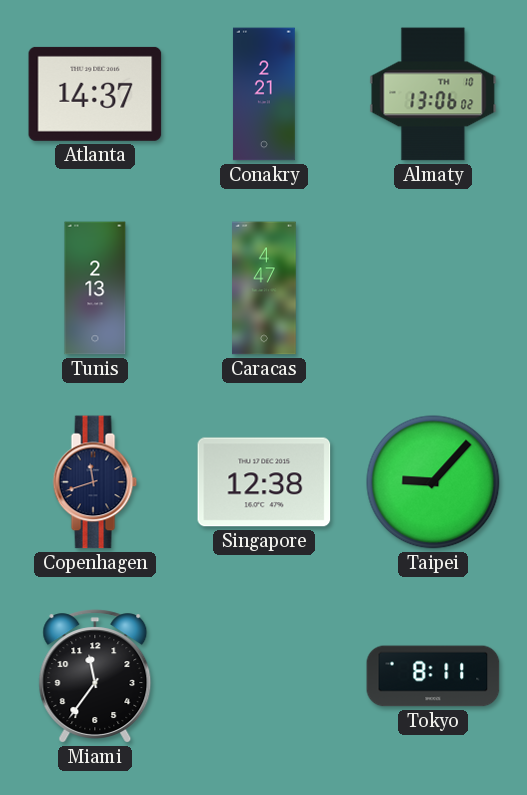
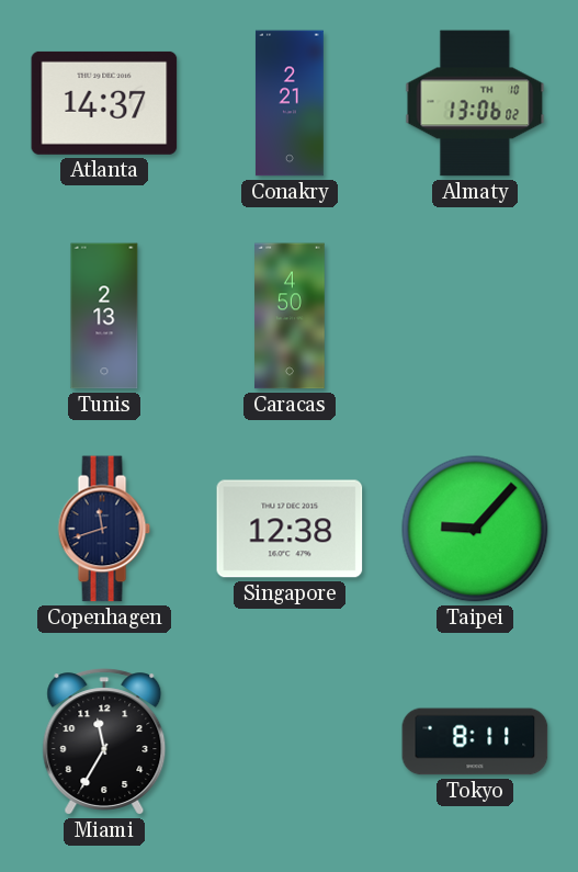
Caracas: 4:47 -> 4:50 (290, 316)
Miami: 11:36 -> 11:35 (104, 741)
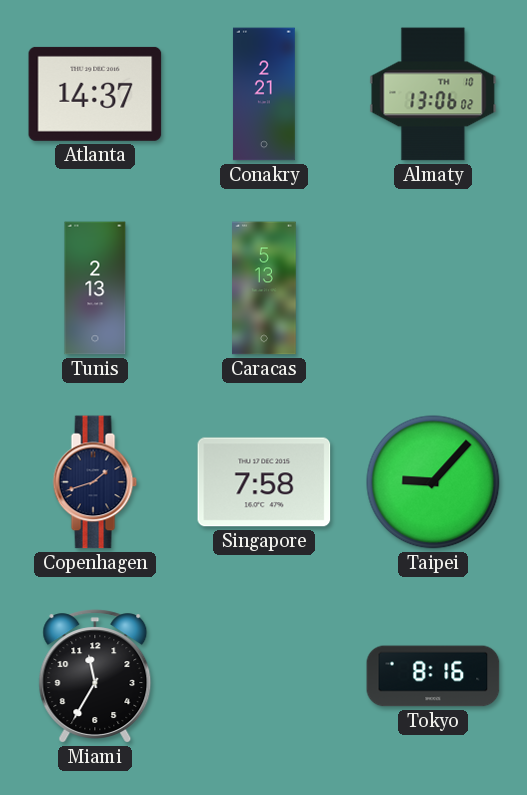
Caracas: 4:50 -> 5:13 (264, 288)
Copenhagen: 11:42 -> 1:42 (95, 482)
Singapore: 12:38 -> 7:58 (264, 482)
Tokyo: 8:11 -> 8:16 (433, 676)
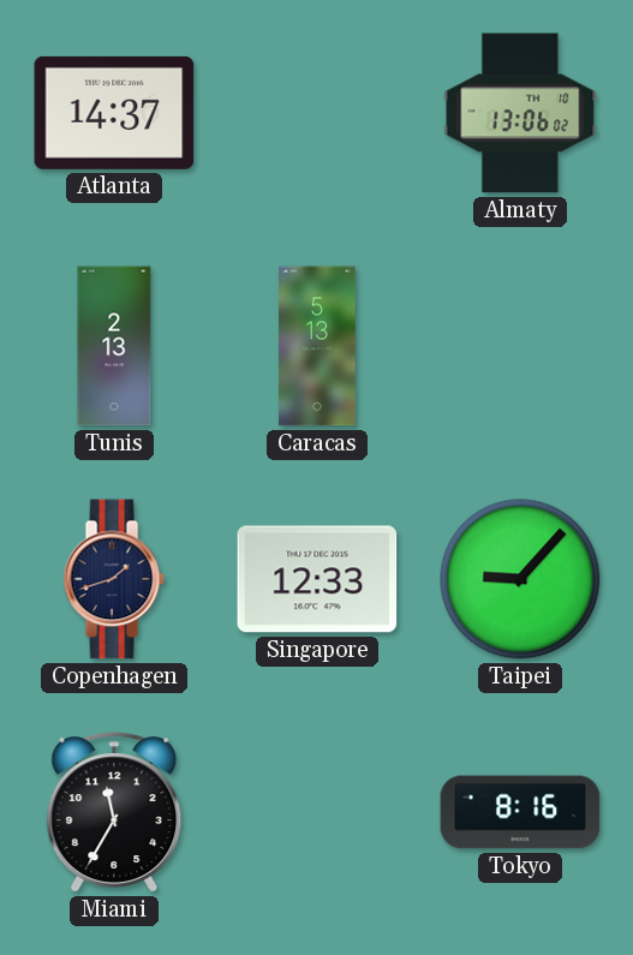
Conakry: 2:21 -> none (264, 94)
Singapore: 7:58 -> 12:33 (317, 579)
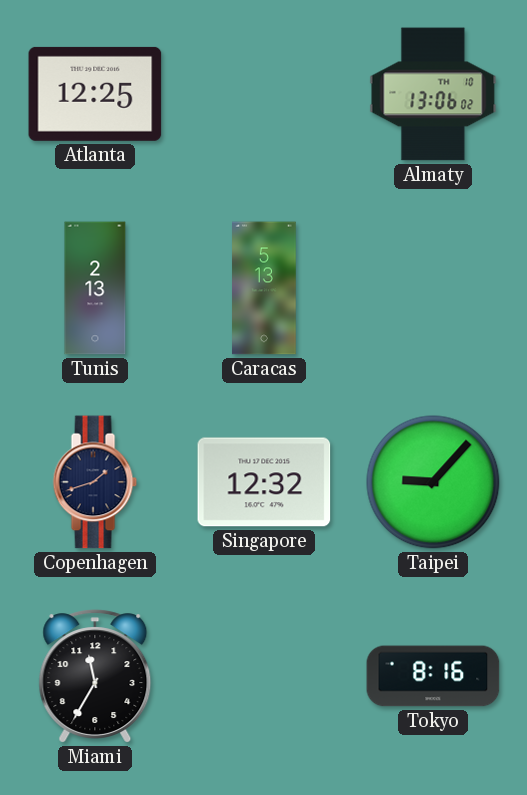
Atlanta: 14:37 -> 12:25 (95, 94)
Singapore: 12:33 -> 12:32 (264, 482)
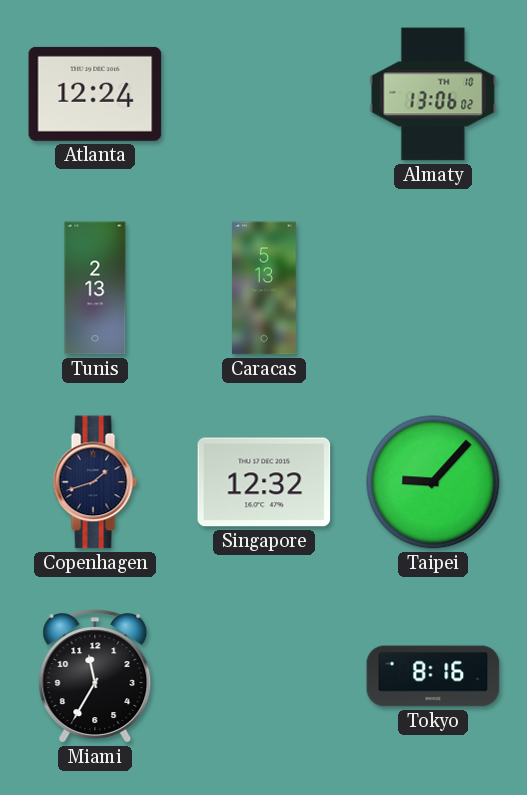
Atlanta: 12:25 -> 12:24 (95, 94)
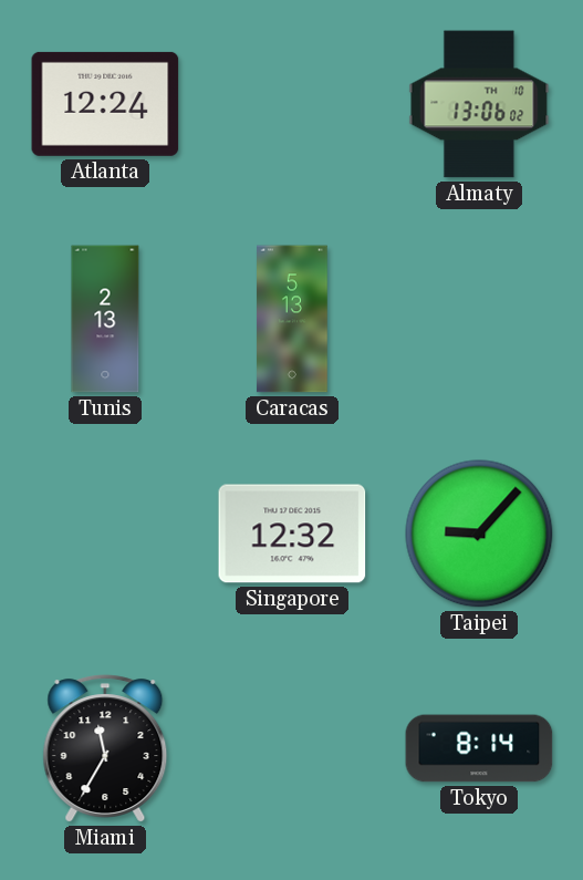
Copenhagen: 1:42 -> none (95, 482)
Tokyo: 8:16 -> 8:14 (479, 748)
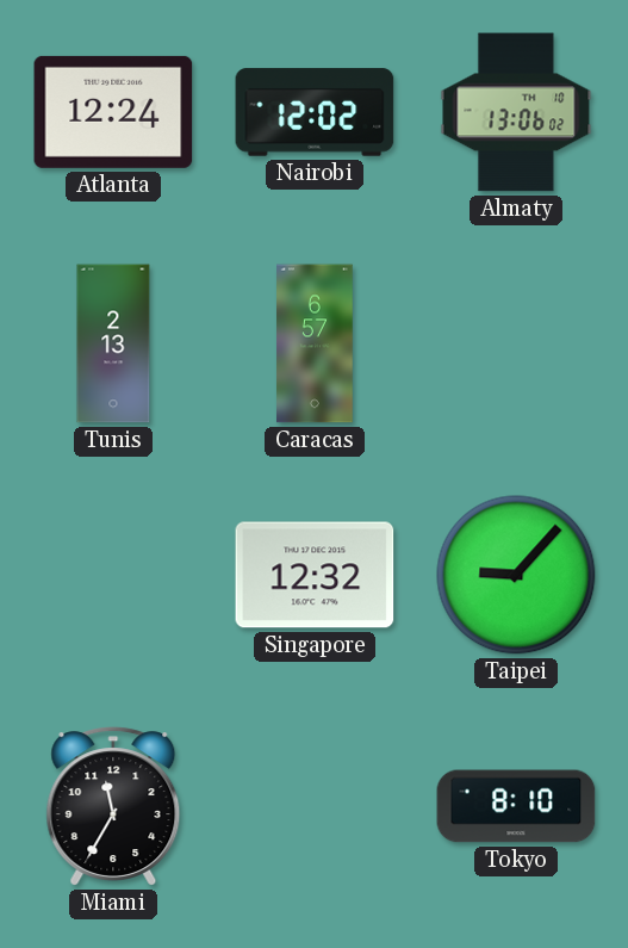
Nairobi: none -> 12:02 (315, 112)
Caracas: 5:13 -> 6:57 (315, 343)
Tokyo: 8:14 -> 8:10 (516, 806)
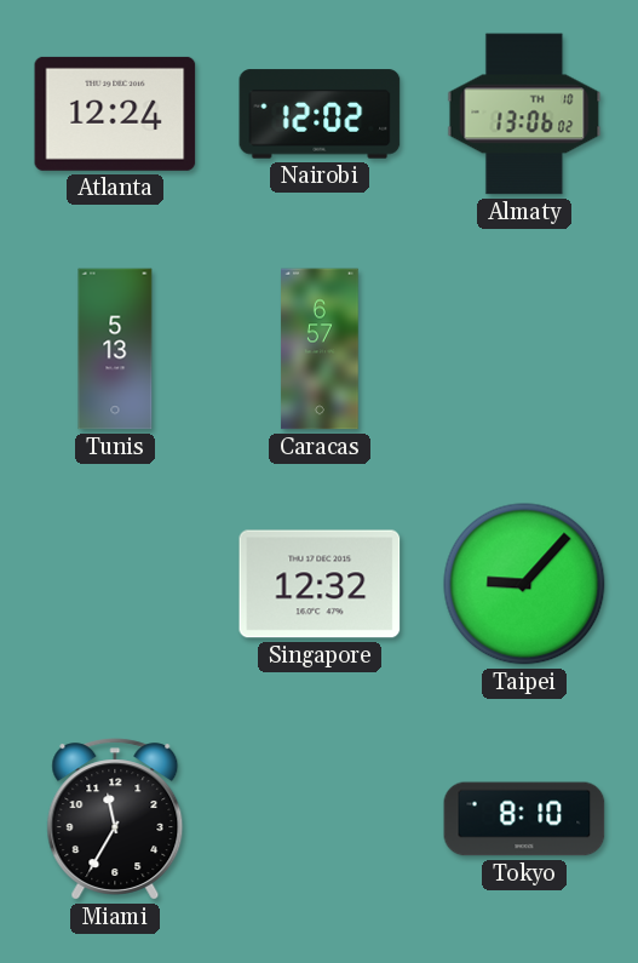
Tunis: 2:13 -> 5:13 (115, 349)
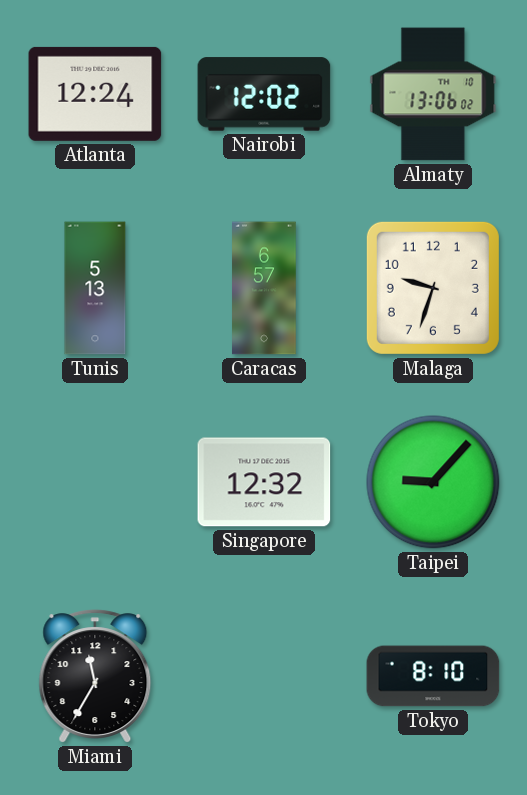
Malaga: none -> 9:33 (433, 288)
